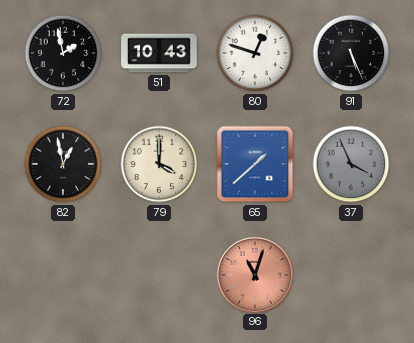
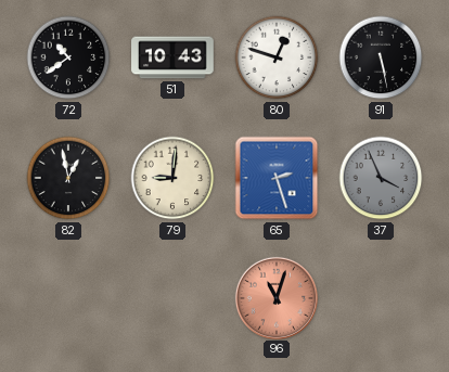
72: 1:58 -> 10:39 (68, 57)
91: 5:26 -> 5:28 (381, 57)
79: 4:00 -> 9:01 (172, 178)
65: 1:38 -> 2:27 (277, 178)
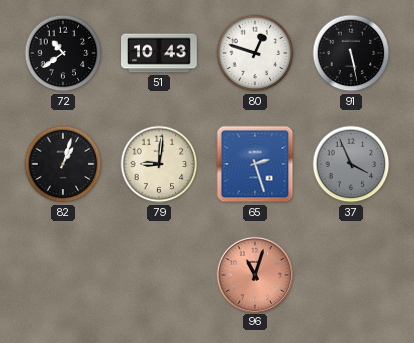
82: 12:58 -> 1:03 (63, 164)
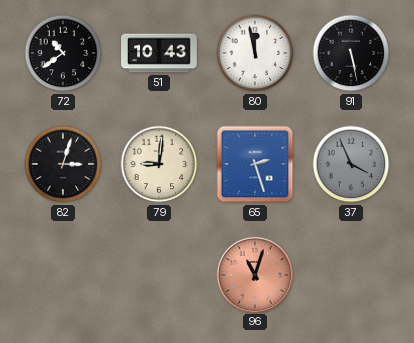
80: 12:48 -> 11:58 (255, 53)
82: 1:03 -> 3:03 (63, 164)
